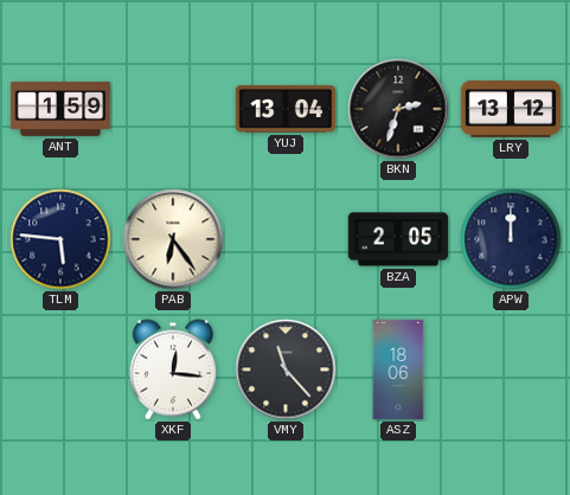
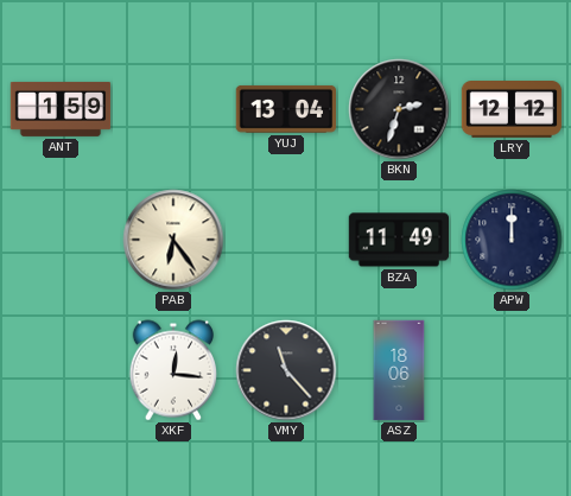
LRY: 13:12 -> 12:12 (512, 110)
TLM: 5:46 -> none (60, 239)
BZA: 2:05 -> 11:49 (399, 240)
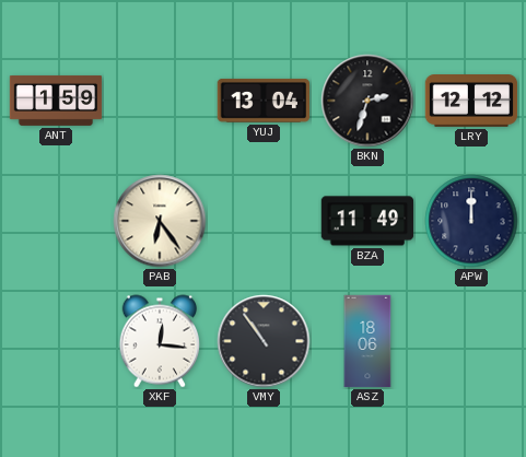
VMY: 11:23 -> 10:54 (264, 341)
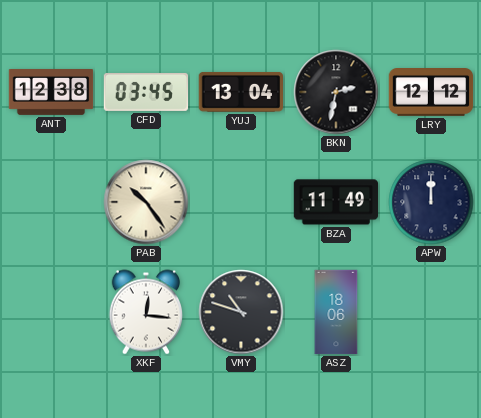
ANT: 1:59 -> 12:38 (51, 92)
CFD: none -> 03:45 (146, 92)
BKN: 2:33 -> 2:32 (336, 92)
PAB: 6:24 -> 10:24 (146, 202)
VMY: 10:54 -> 10:48 (241, 312)
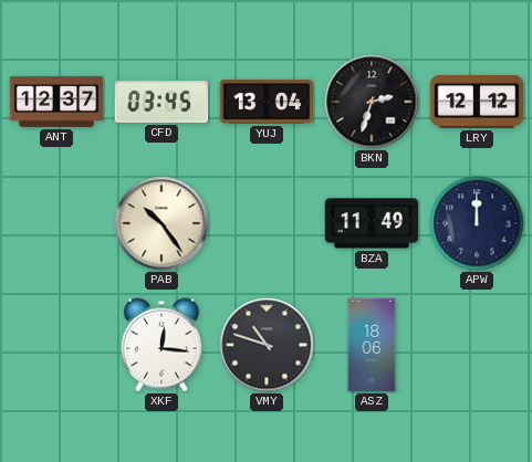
ANT: 12:38 -> 12:37 (56, 102)
BKN: 2:32 -> 2:33 (372, 102)
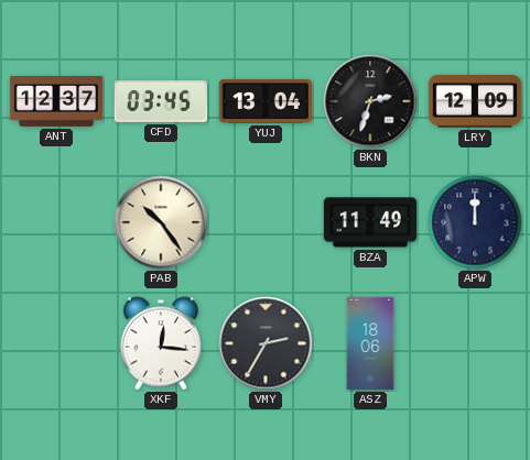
LRY: 12:12 -> 12:09 (475, 102)
VMY: 10:48 -> 2:35 (266, 343)
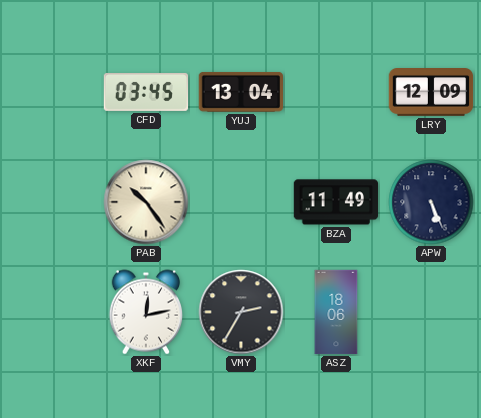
ANT: 12:37 -> none (56, 101)
BKN: 2:33 -> none (370, 101)
APW: 12:00 -> 5:26 (431, 202)
XKF: 12:16 -> 12:13 (145, 312)
